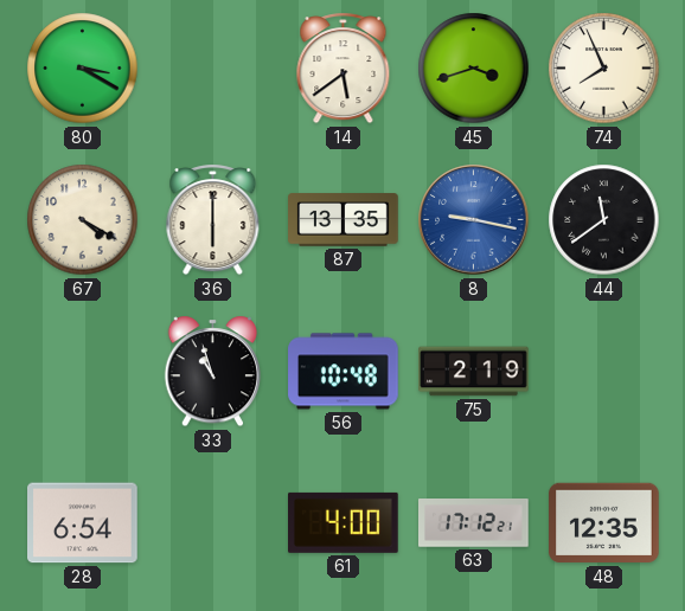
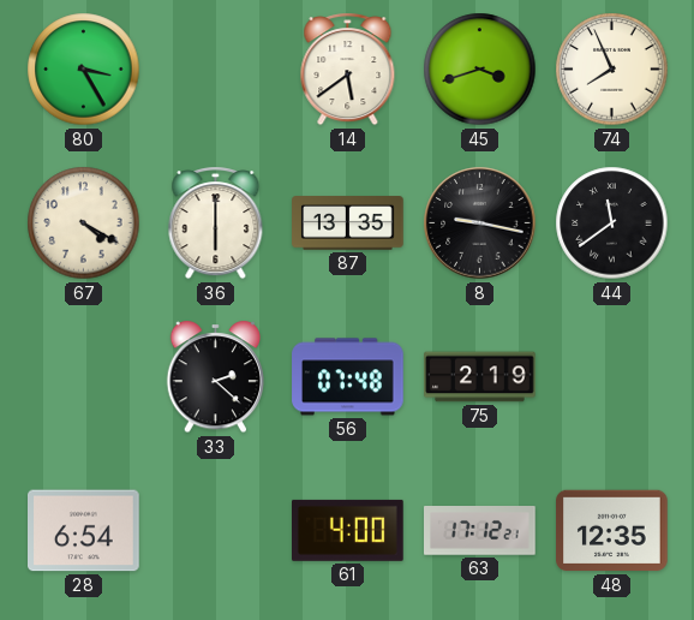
80: 3:20 -> 3:25 (84, 70)
8 dial: blue -> black (480, 223)
33: 10:57 -> 2:22 (216, 377)
56: 10:48 -> 07:48 (348, 377)
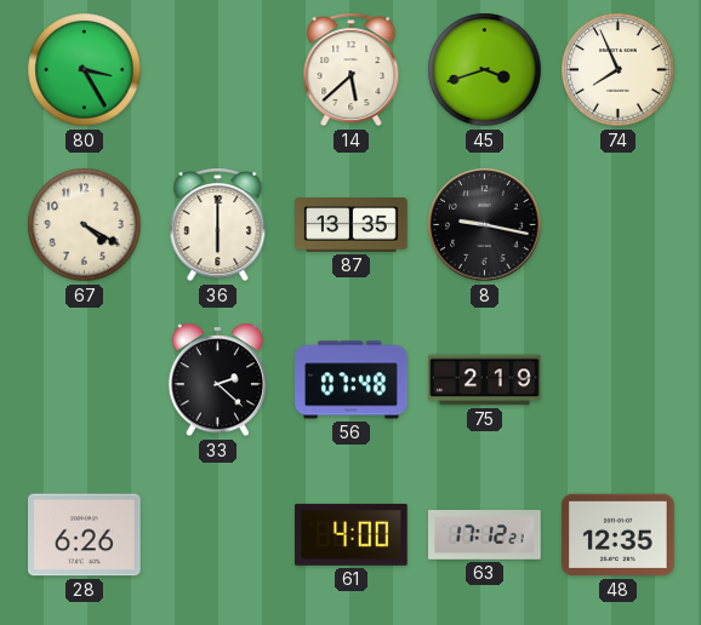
14: 5:39 -> 5:38 (352, 70)
44: 11:39 -> none (612, 223)
28: 6:54 -> 6:26 (85, 535)
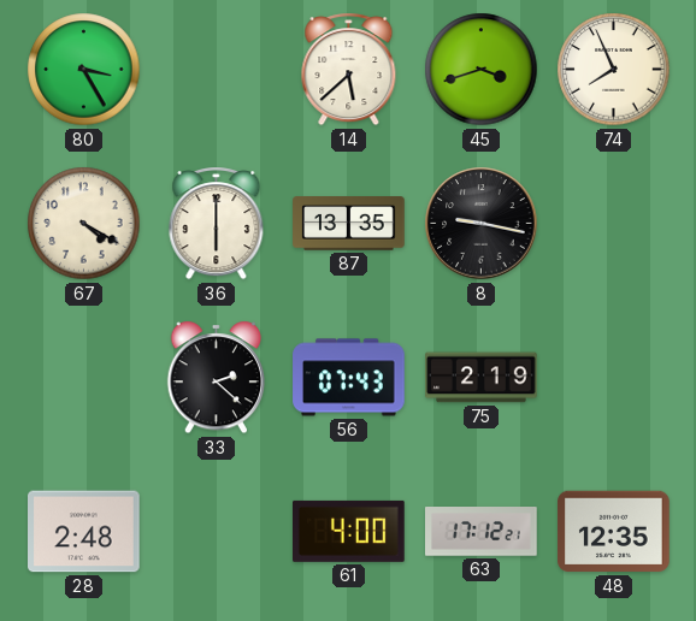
56: 07:48 -> 07:43 (349, 378)
28: 6:26 -> 2:48 (84, 532)
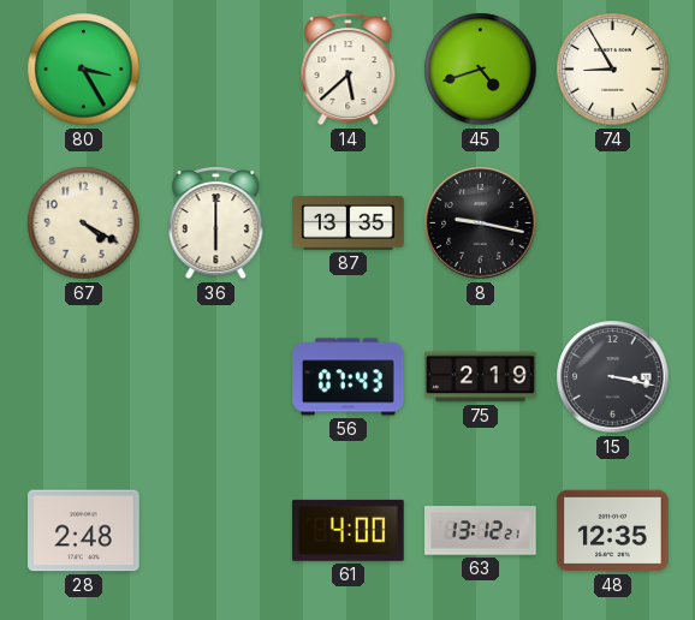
45: 3:42 -> 4:42 (481, 70)
74: 7:56 -> 8:55 (613, 70)
33: 2:22 -> none (217, 378)
15: none -> 3:17 (613, 377)
63: 17:12 -> 13:12 (481, 531)
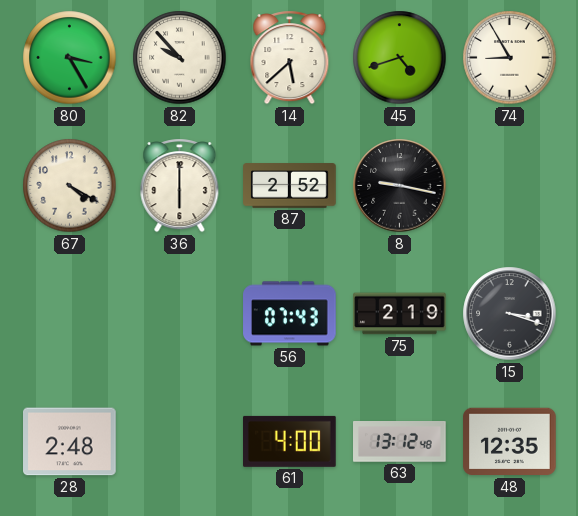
82: none -> 9:53 (180, 58)
87: 13:35 -> 2:52 (290, 186)
15: 3:17 -> 3:18 (510, 314)
63: 13:12:21 -> 13:12:48 (400, 442)
